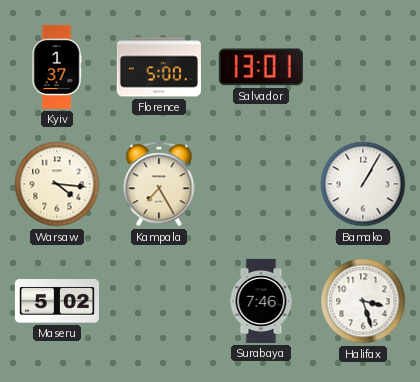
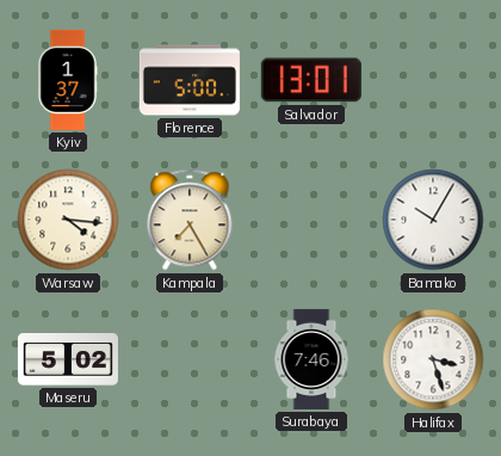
Bamako: 1:05 -> 10:05 (433, 220)
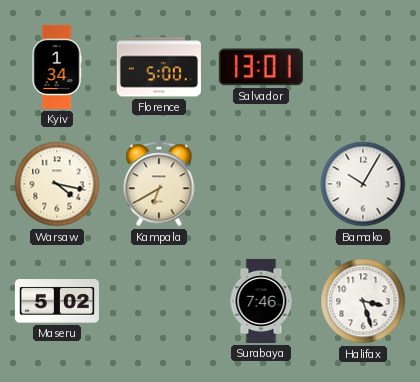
Kyiv: 1:37 -> 1:34 (57, 67)
Warsaw: 4:16 -> 4:17 (57, 184)
Kampala: 7:25 -> 6:40 (159, 184)
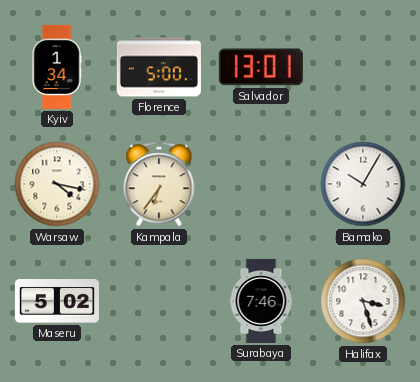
Kampala: 6:40 -> 6:36 (159, 184)
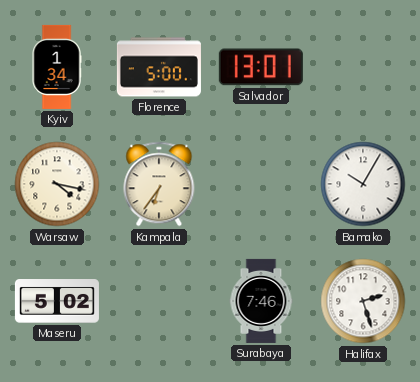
Halifax: 3:27 -> 2:27 (363, 301)
